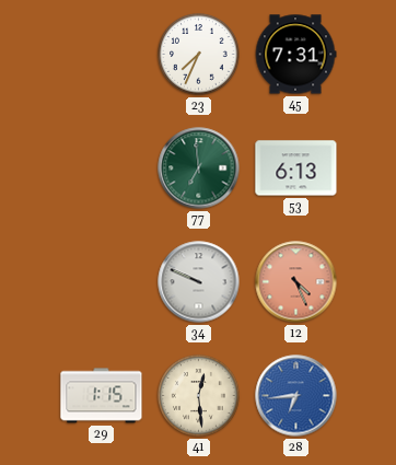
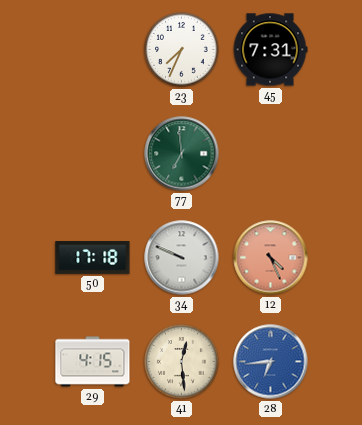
53: 6:13 -> none (296, 168)
50: none -> 17:18 (93, 258)
29: 1:15 -> 4:15 (93, 362)
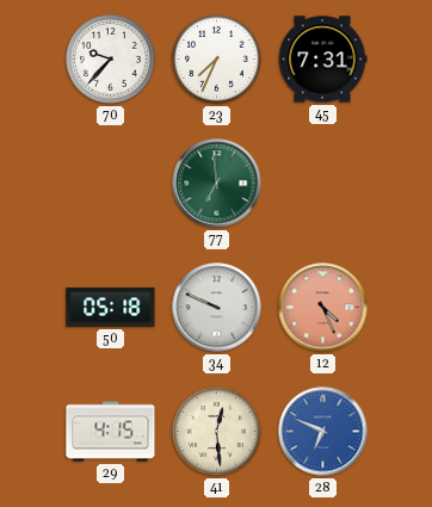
70: none -> 9:37 (111, 60)
50: 17:18 -> 05:18 (111, 308)
28: 6:44 -> 6:49 (323, 432)
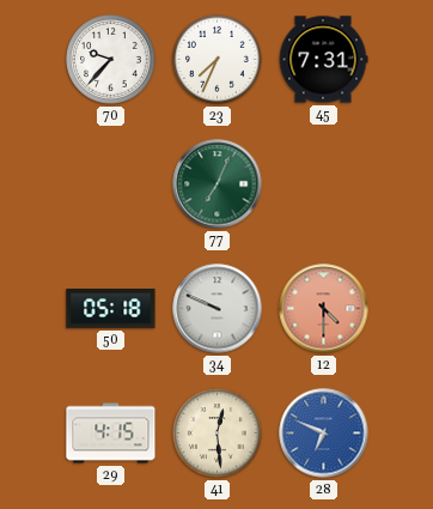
77: 6:59 -> 7:04 (218, 184)
12: 4:26 -> 4:30 (324, 309)
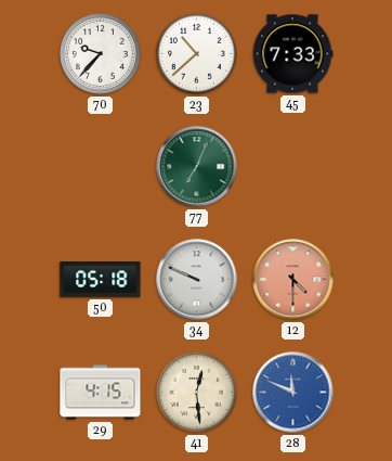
23: 7:34 -> 10:38 (197, 54)
45: 7:31 -> 7:33 (292, 54)
28: 6:49 -> 11:49 (293, 393)
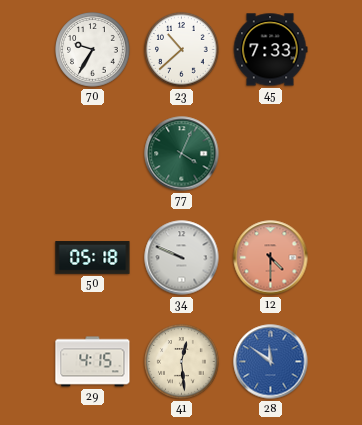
70: 9:37 -> 9:35 (93, 50)
77: 7:04 -> 4:04 (182, 154)
28: 11:49 -> 11:51 (271, 362)
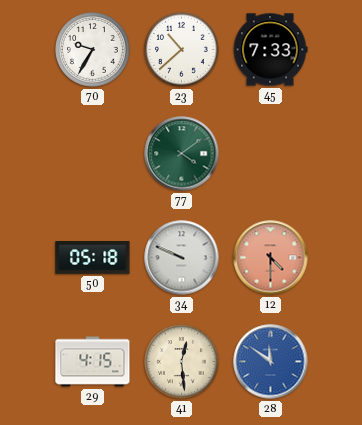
77: 4:04 -> 4:09 (182, 154)
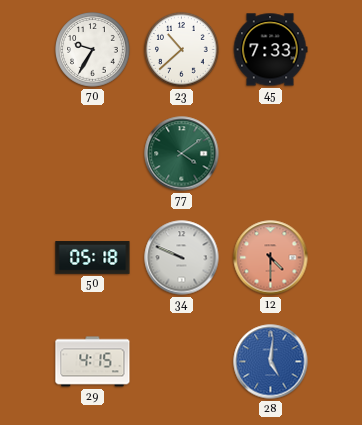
41: 12:29 -> none (182, 362)
28: 11:51 -> 5:01 (271, 362)
